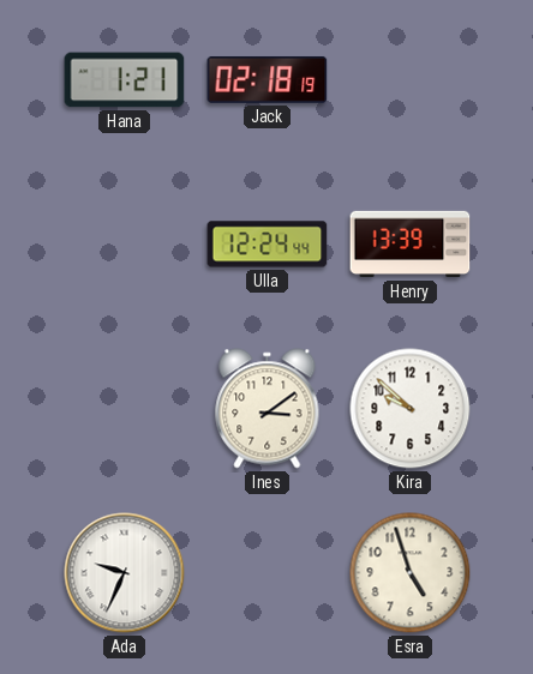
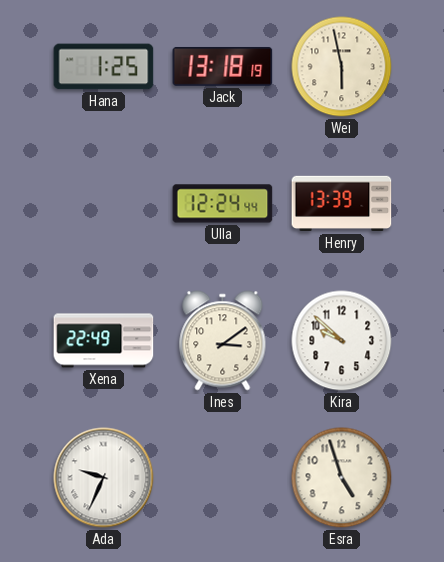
Hana: 1:21 -> 1:25 (104, 67)
Jack: 02:18 -> 13:18 (223, 66)
Wei: none -> 5:58 (342, 67)
Xena: none -> 22:49 (104, 341)
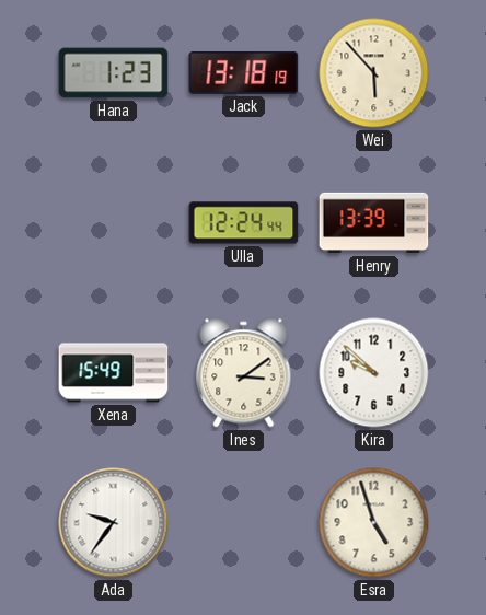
Hana: 1:25 -> 1:23 (114, 73)
Wei: 5:58 -> 5:53 (374, 73)
Xena: 22:49 -> 15:49 (114, 373)
Ada: 9:34 -> 9:36 (114, 523)
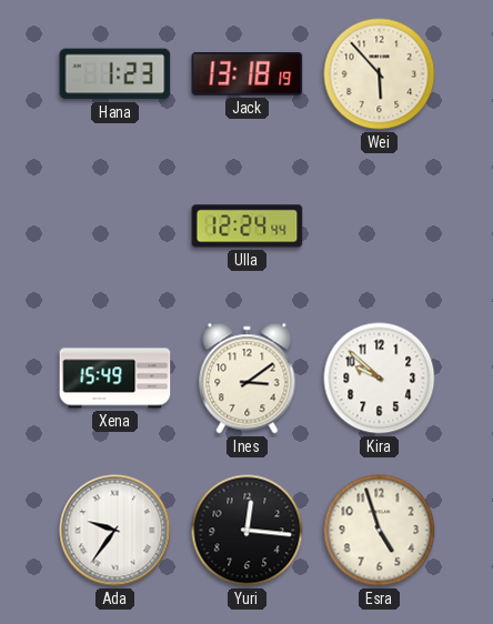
Henry: 13:39 -> none (374, 223)
Yuri: none -> 12:16 (248, 531)
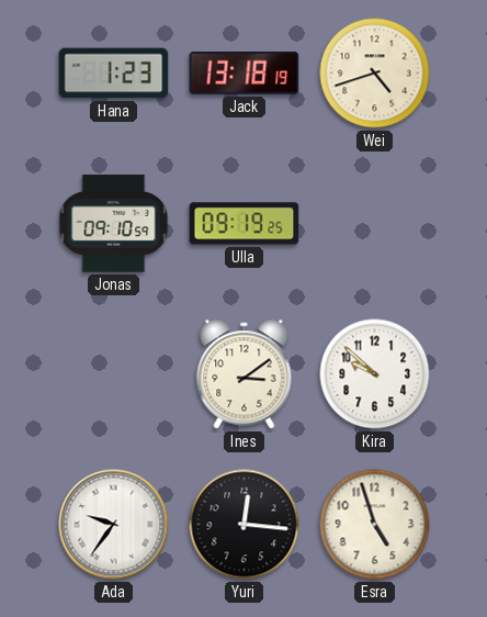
Wei: 5:53 -> 4:42 (375, 74)
Jonas: none -> 09:10 (114, 224)
Ulla: 12:24 -> 09:19 (245, 224)
Xena: 15:49 -> none (115, 379)
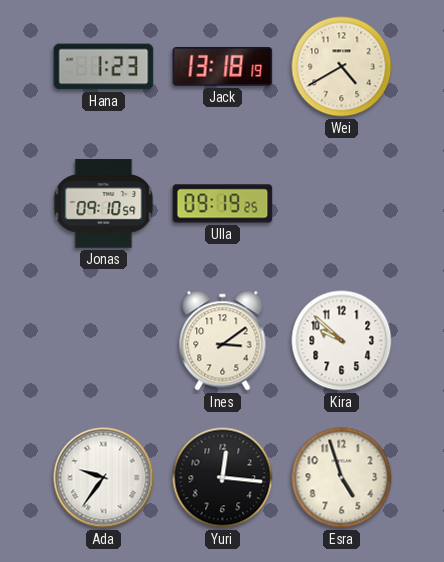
Wei: 4:42 -> 4:40 (342, 67)
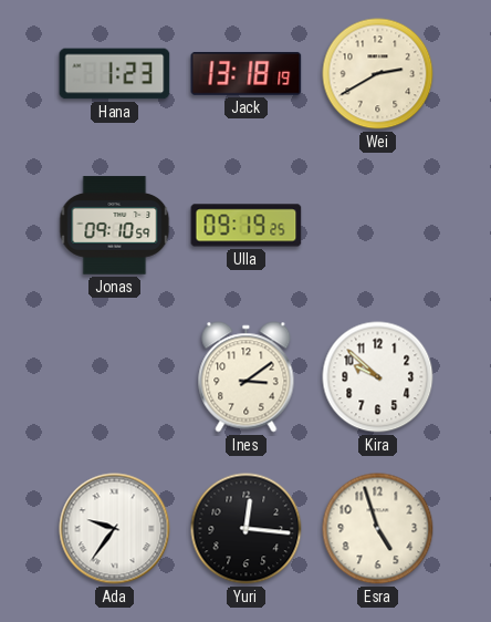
Wei: 4:40 -> 2:40 (378, 74)
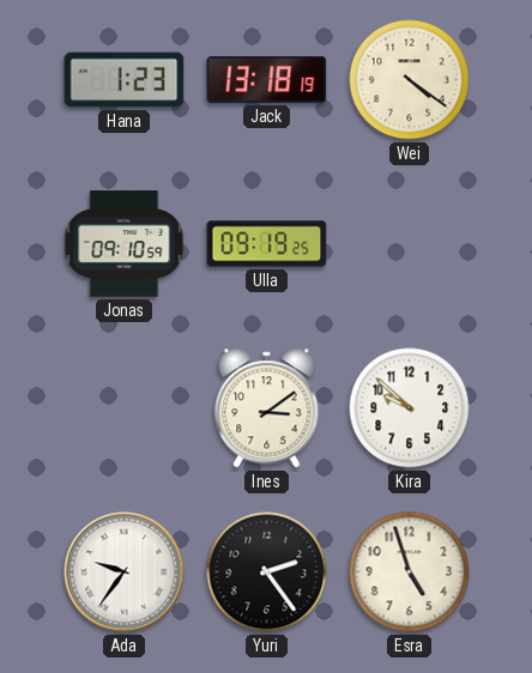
Wei: 2:40 -> 4:21 (410, 80)
Yuri: 12:16 -> 2:24 (267, 572)
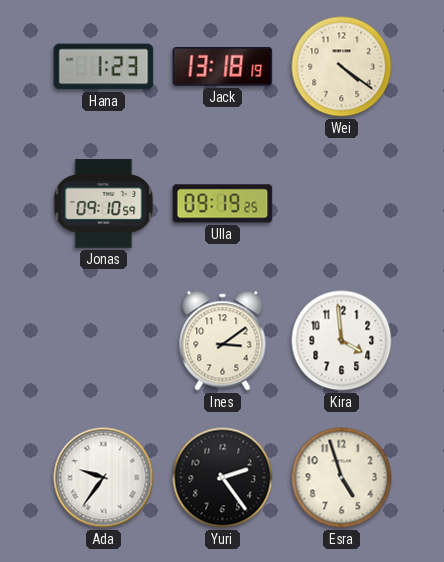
Kira: 9:52 -> 3:59 (342, 341)
